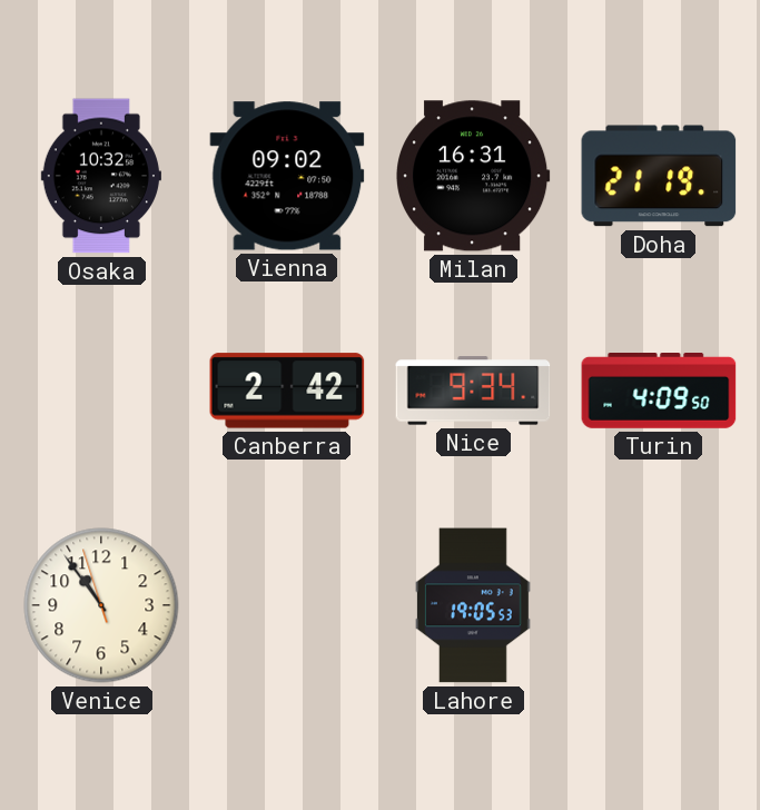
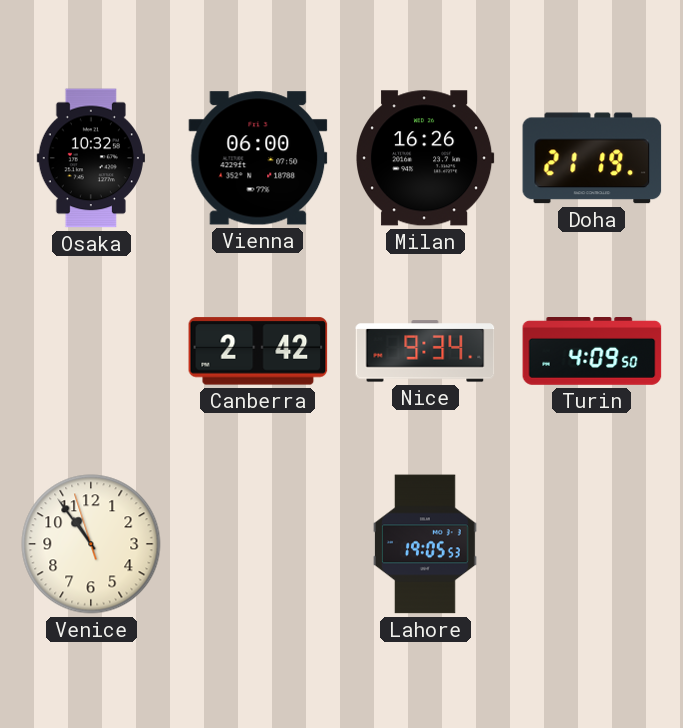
Vienna: 09:02 -> 06:00 (258, 158)
Milan: 16:31 -> 16:26 (426, 158)
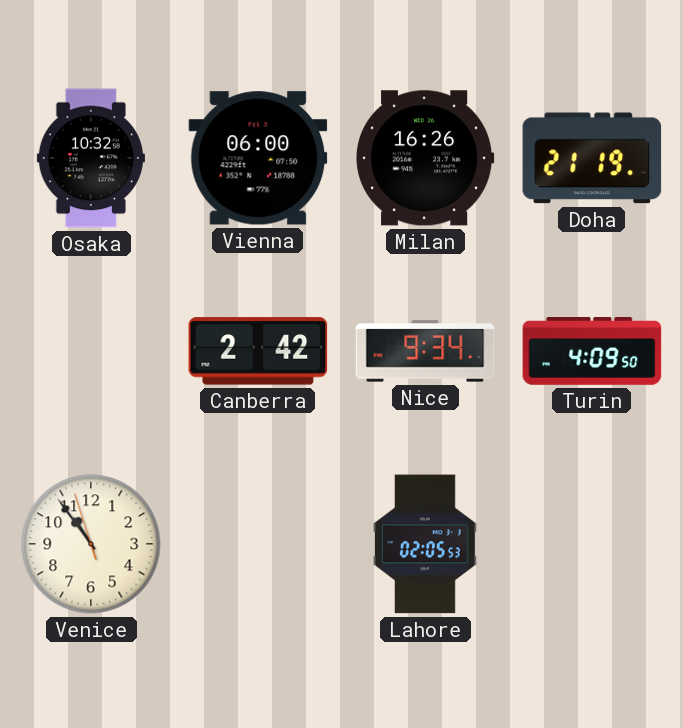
Lahore: 19:05 -> 02:05 (426, 544)
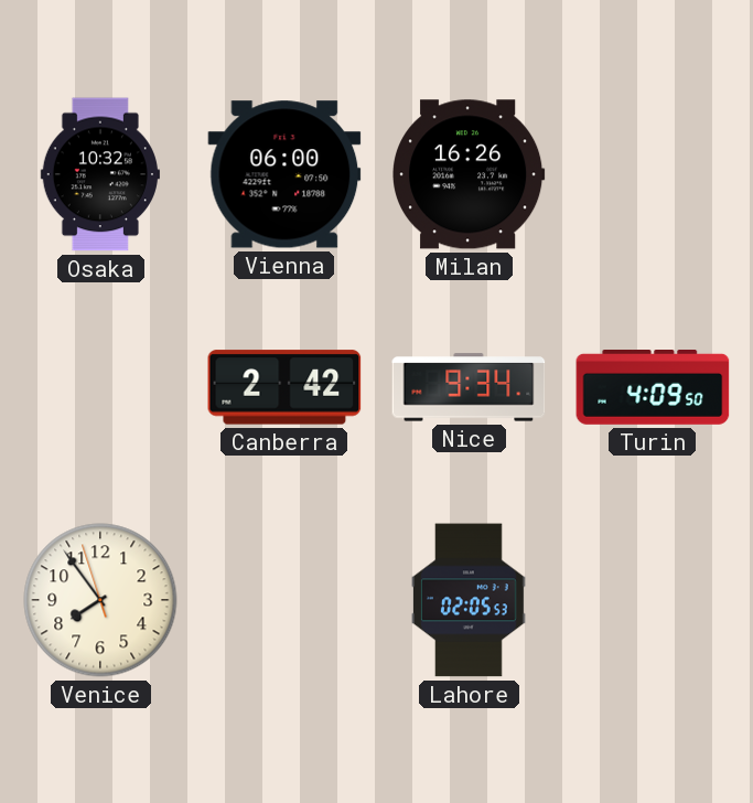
Doha: 21:19 -> none (592, 158)
Venice: 10:53 -> 7:53 (100, 600)
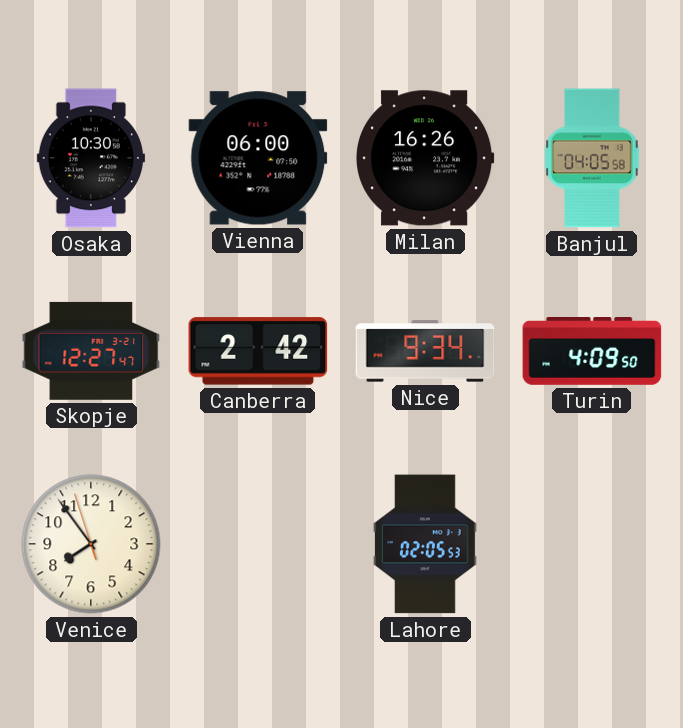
Osaka: 10:32 -> 10:30 (91, 158)
Banjul: none -> 04:05 (592, 158)
Skopje: none -> 12:27 (91, 351)
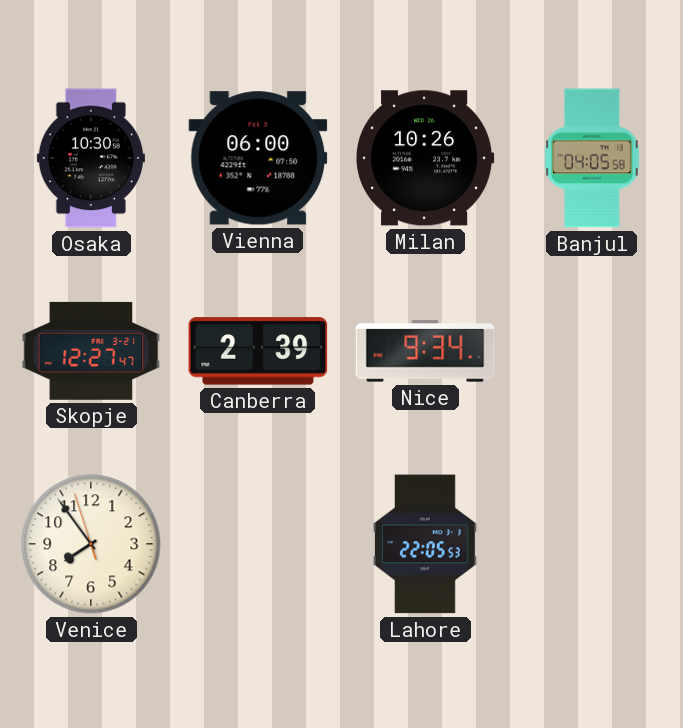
Milan: 16:26 -> 10:26 (426, 158)
Canberra: 2:42 -> 2:39 (258, 351)
Turin: 4:09 -> none (592, 352)
Lahore: 02:05 -> 22:05 (426, 544)
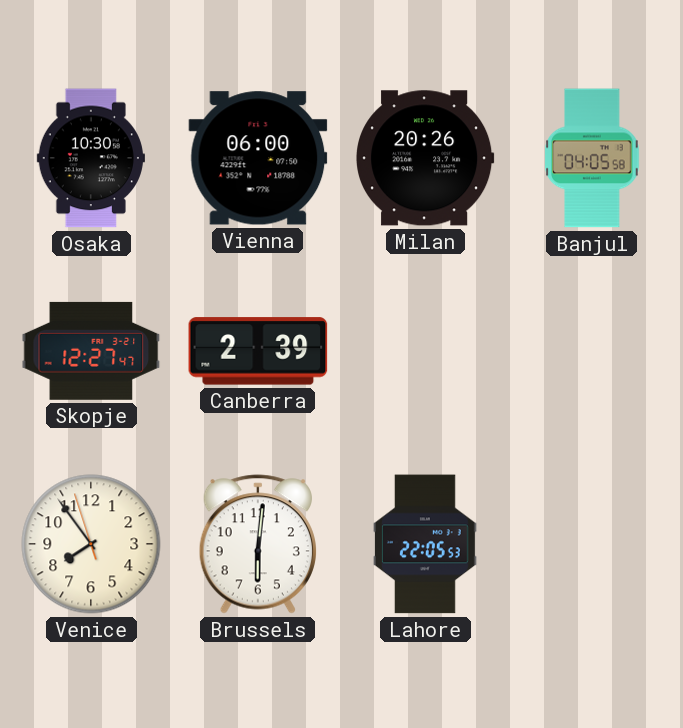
Milan: 10:26 -> 20:26 (426, 158)
Nice: 9:34 -> none (425, 351)
Brussels: none -> 6:01 (257, 544)
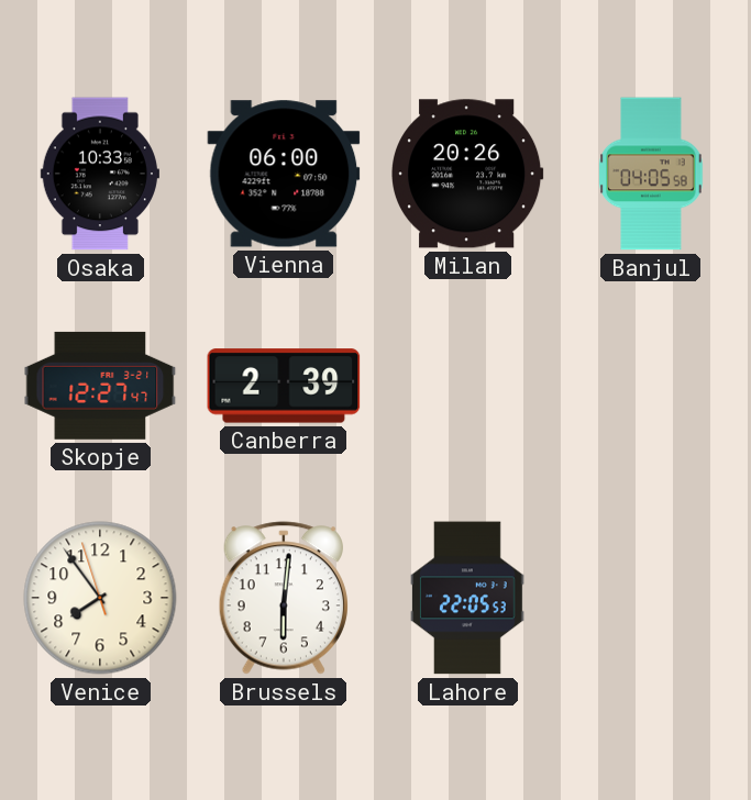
Osaka: 10:30 -> 10:33 (100, 174)
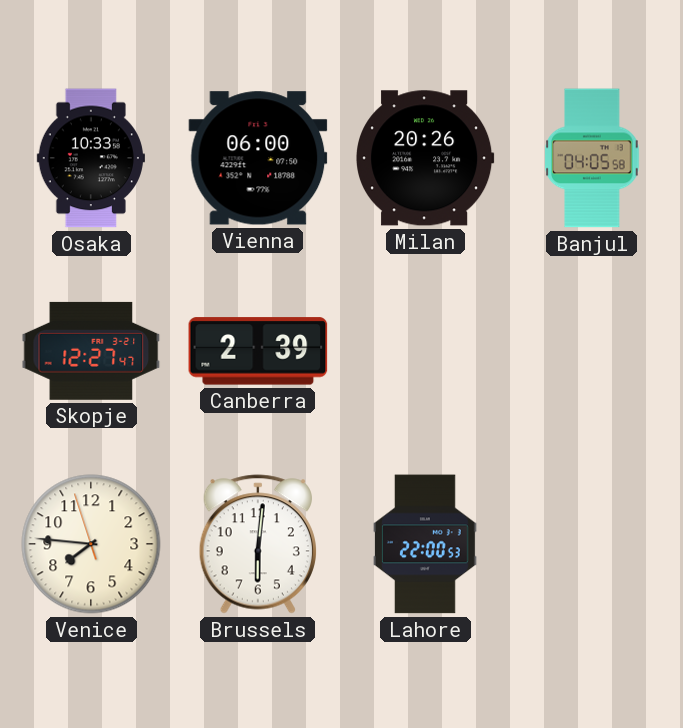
Venice: 7:53 -> 7:45 (91, 544)
Lahore: 22:05 -> 22:00 (426, 544)
